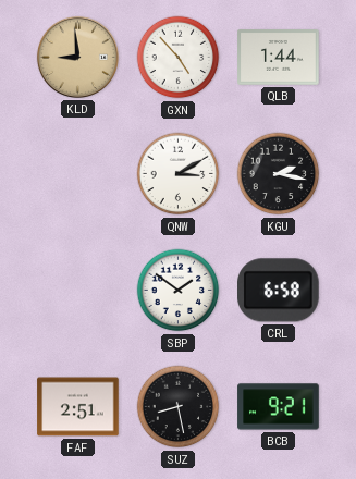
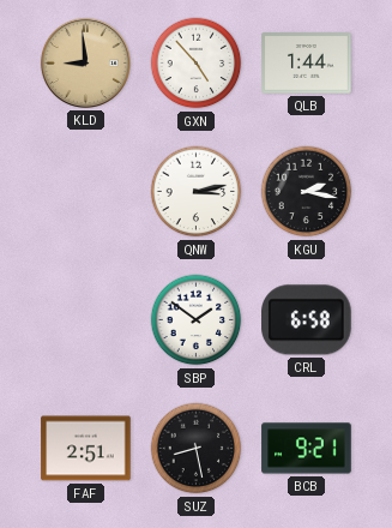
QNW: 3:10 -> 3:13 (197, 192)
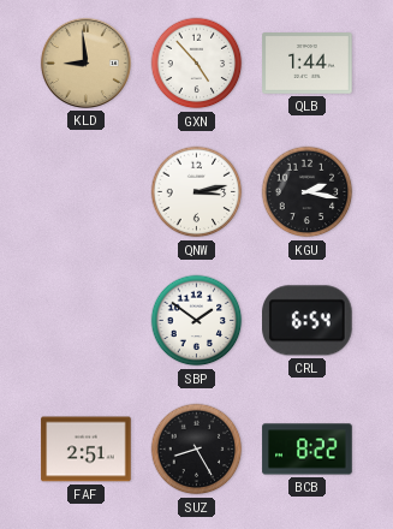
CRL: 6:58 -> 6:54 (308, 321)
SUZ: 8:28 -> 8:25 (197, 450)
BCB: 9:21 -> 8:22 (308, 450)
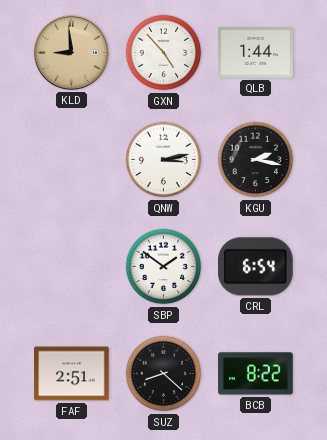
SUZ: 8:25 -> 8:22 (164, 374)
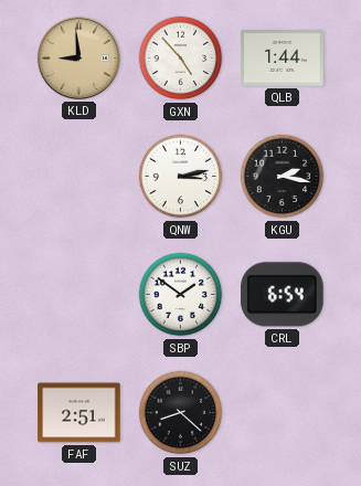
BCB: 8:22 -> none (256, 374)
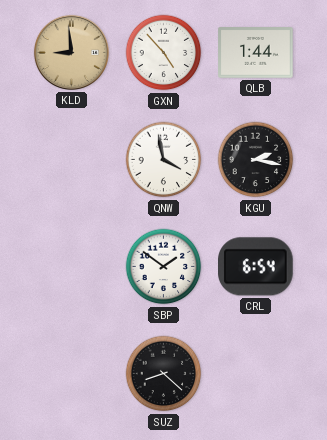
QNW: 3:13 -> 3:58 (164, 160)
FAF: 2:51 -> none (79, 413)
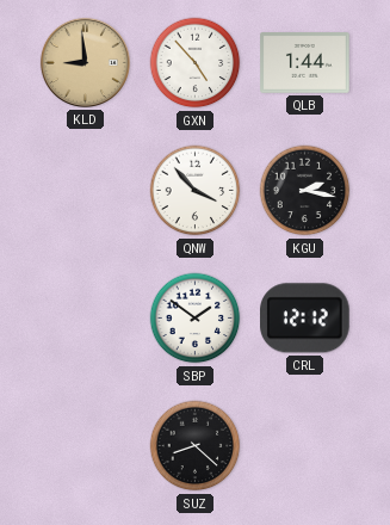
QNW: 3:58 -> 3:53 (196, 191)
CRL: 6:54 -> 12:12 (305, 319)
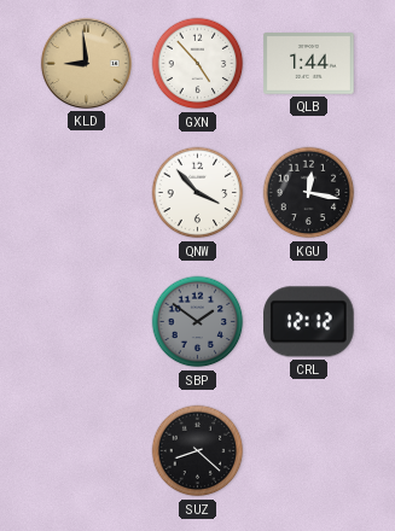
KGU: 2:17 -> 12:17 (309, 193)
SBP dial: white -> grey (198, 322)
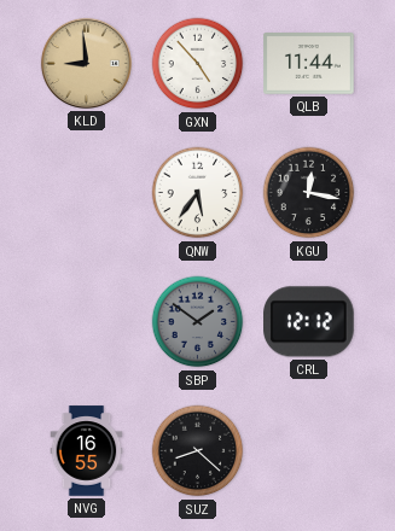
QLB: 1:44 -> 11:44 (309, 64)
QNW: 3:53 -> 5:36 (198, 193)
NVG: none -> 16:55 (87, 451)
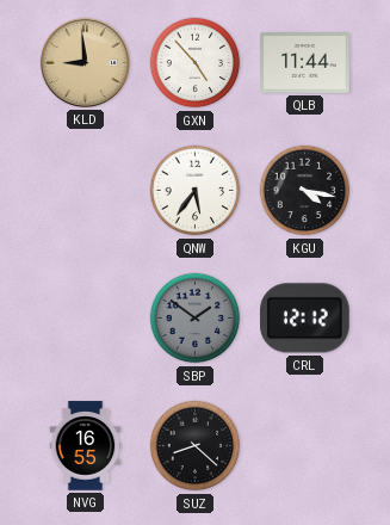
KGU: 12:17 -> 4:17 (305, 191)
